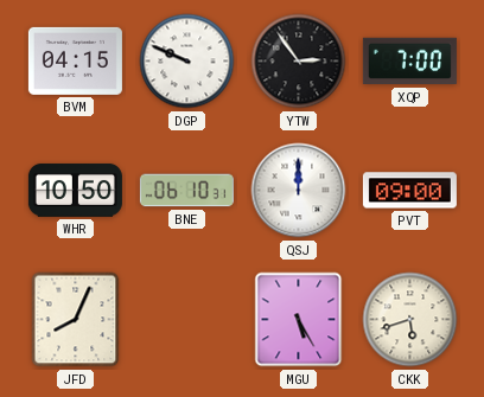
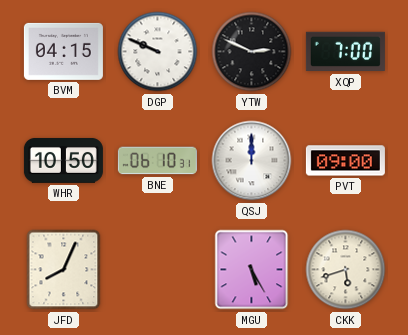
YTW: 2:54 -> 2:49 (252, 52)
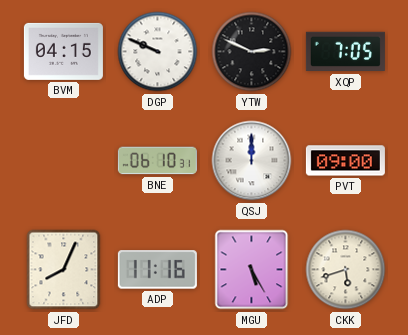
XQP: 7:00 -> 7:05 (345, 52)
WHR: 10:50 -> none (63, 160)
ADP: none -> 11:16 (157, 270)
